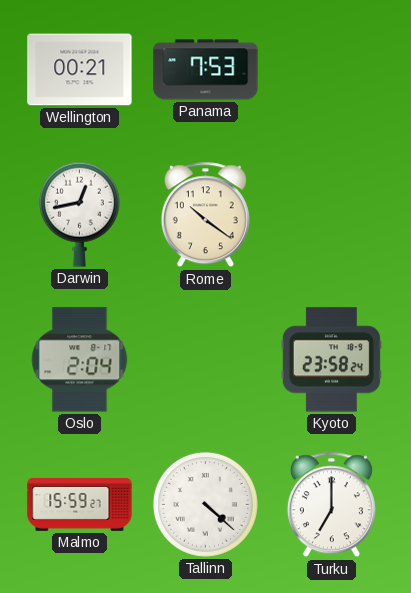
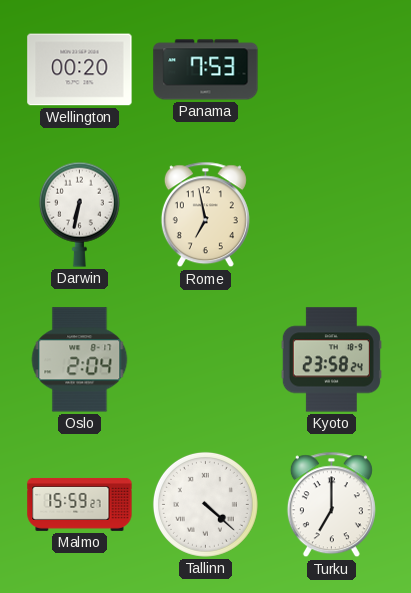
Wellington: 00:21 -> 00:20 (80, 70)
Darwin: 12:43 -> 6:32 (79, 214)
Rome: 10:21 -> 6:58 (205, 215)
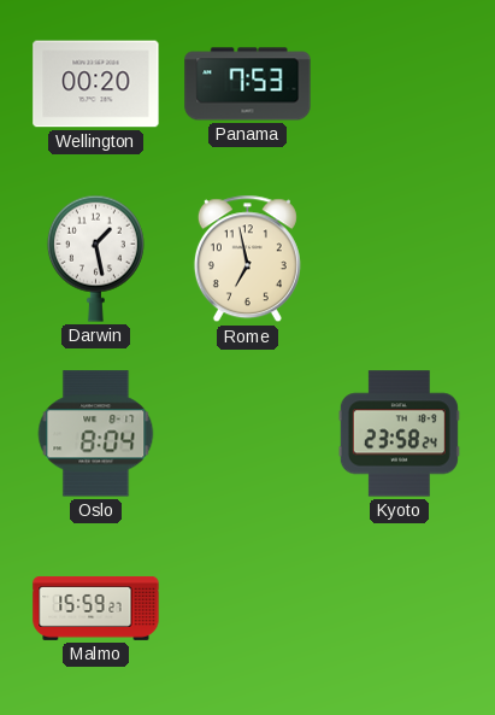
Darwin: 6:32 -> 1:28 (95, 258)
Oslo: 2:04 -> 8:04 (96, 434)
Tallinn: 4:22 -> none (205, 504)
Turku: 7:00 -> none (331, 505)
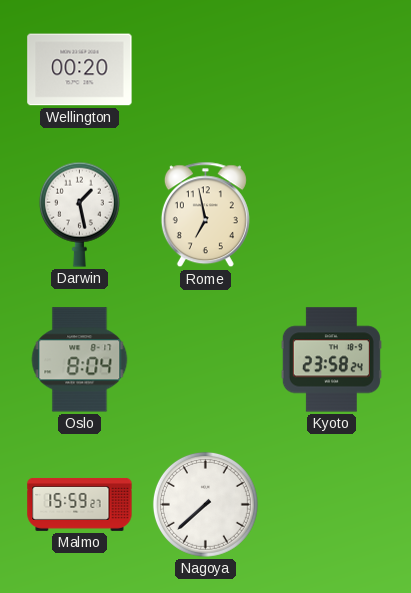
Panama: 7:53 -> none (248, 84)
Nagoya: none -> 7:38 (205, 504)
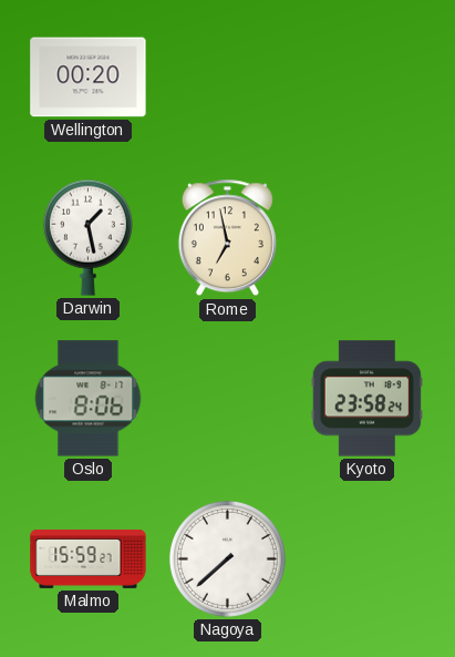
Oslo: 8:04 -> 8:06 (89, 399)
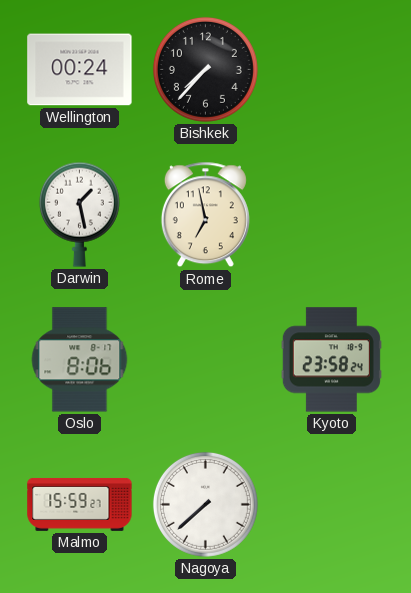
Wellington: 00:20 -> 00:24 (80, 70)
Bishkek: none -> 7:37 (205, 69)
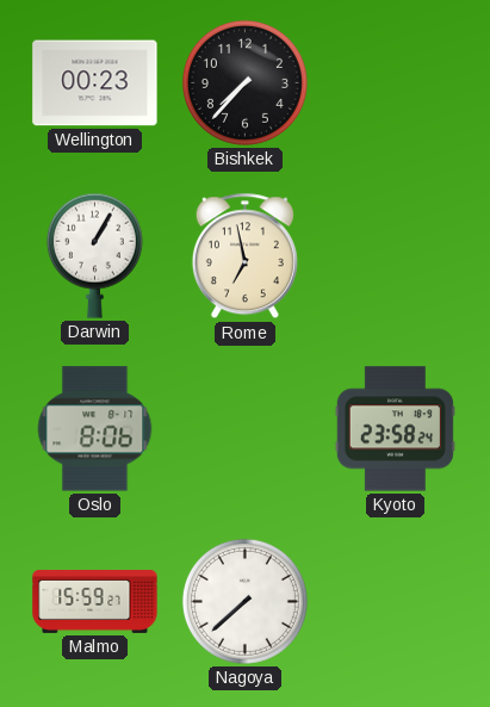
Wellington: 00:24 -> 00:23 (95, 83)
Darwin: 1:28 -> 1:05 (94, 255)
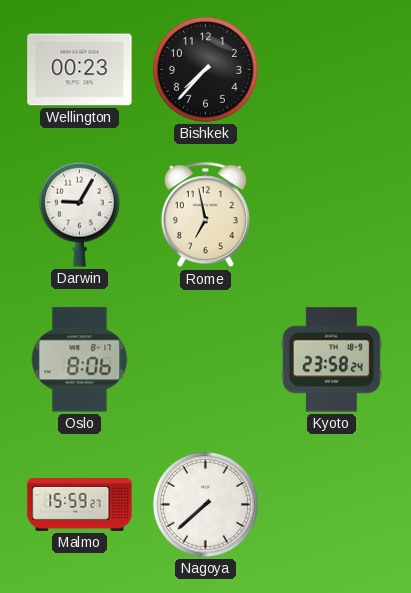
Darwin: 1:05 -> 9:05 (79, 214)
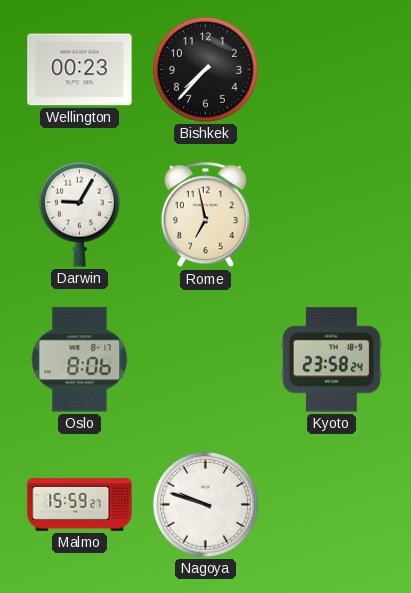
Nagoya: 7:38 -> 9:48 (205, 504)
